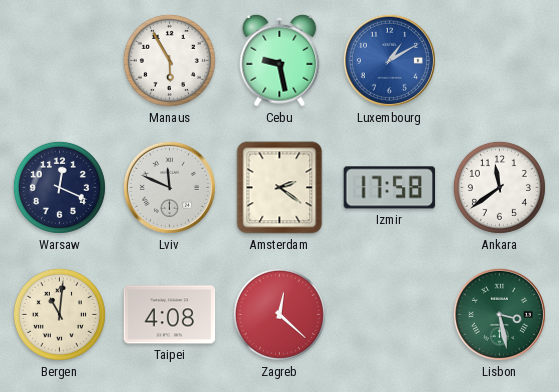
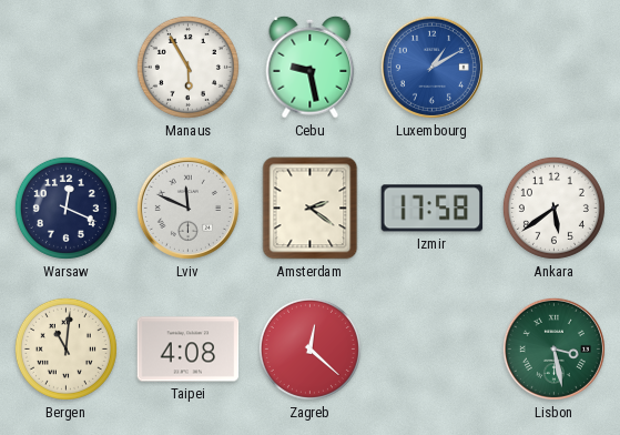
Ankara: 11:39 -> 5:39 (553, 208)
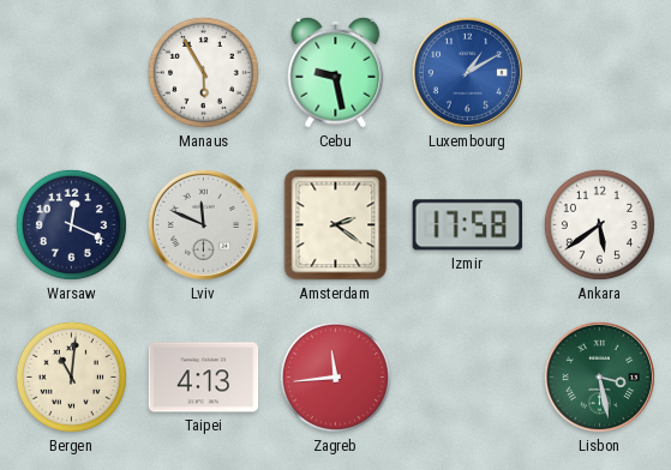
Taipei: 4:08 -> 4:13 (204, 378)
Zagreb: 12:22 -> 11:44 (335, 376)
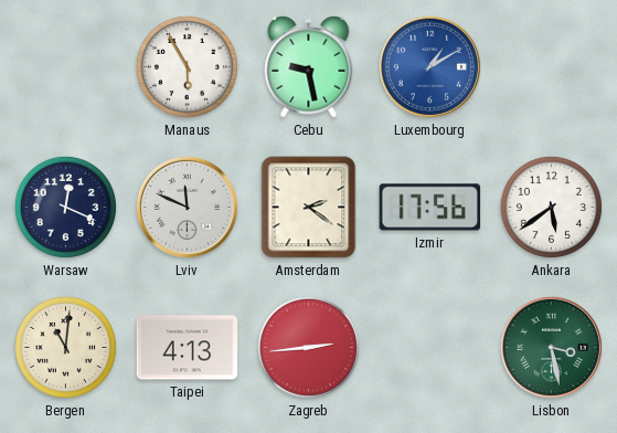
Izmir: 17:58 -> 17:56 (430, 208)
Zagreb: 11:44 -> 2:44 (308, 347)
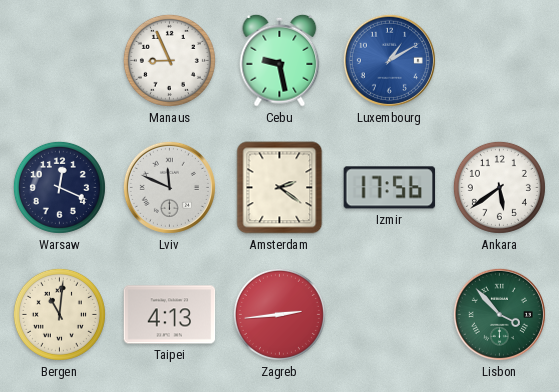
Manaus: 5:55 -> 8:56 (169, 60)
Lisbon: 3:28 -> 3:53 (499, 314)
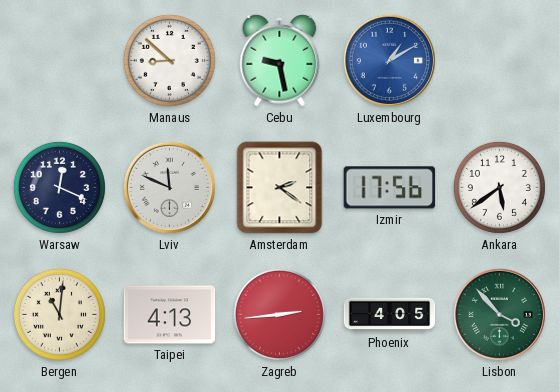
Manaus: 8:56 -> 8:52 (169, 60)
Phoenix: none -> 4:05 (390, 315)
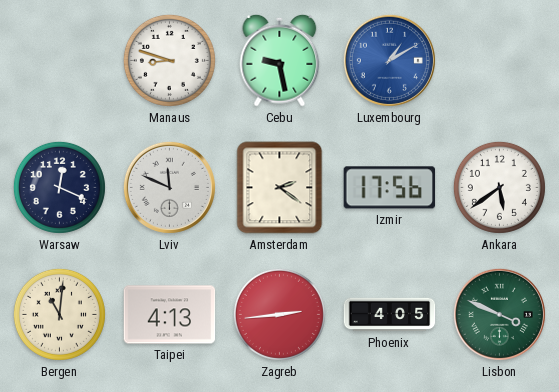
Manaus: 8:52 -> 8:48 (169, 60)
Lisbon: 3:53 -> 3:49 (499, 314)
